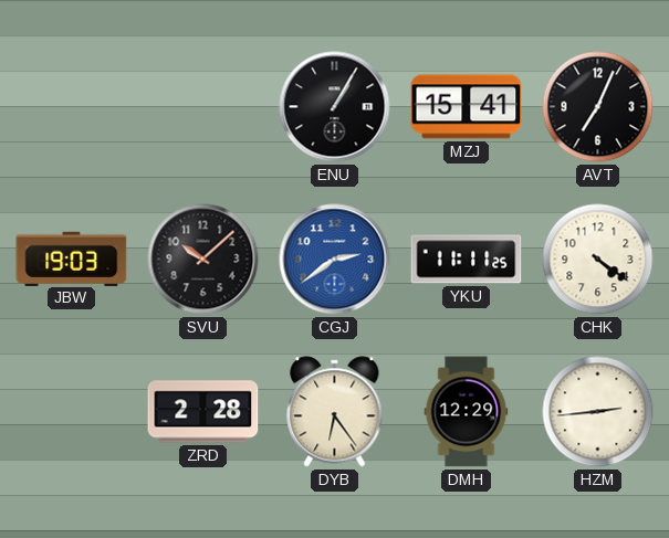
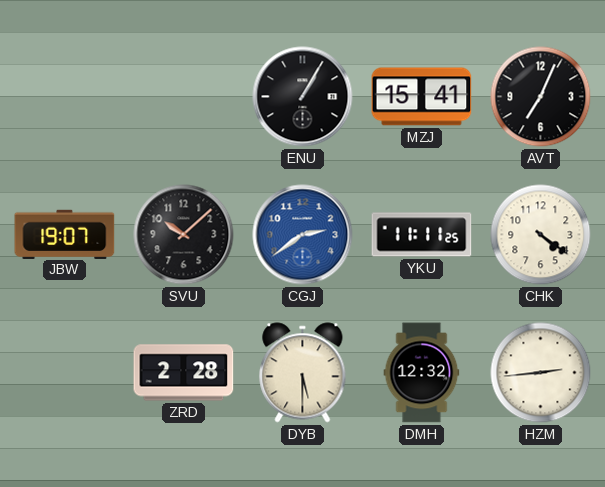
JBW: 19:03 -> 19:07 (65, 234)
DYB: 6:24 -> 5:30 (303, 373)
DMH: 12:29 -> 12:32 (422, 373)
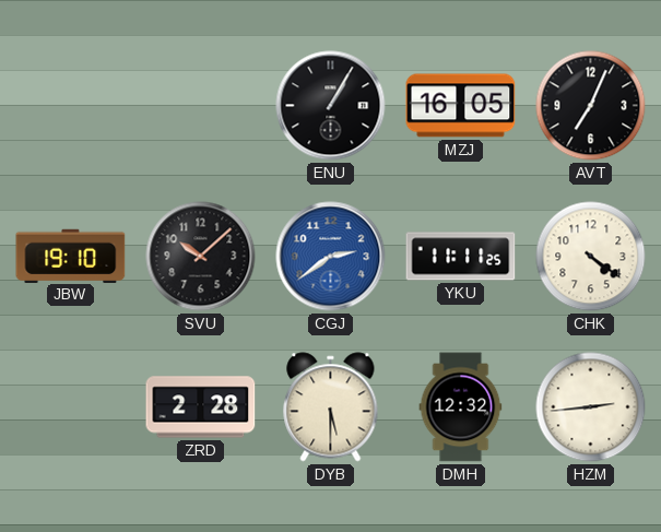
MZJ: 15:41 -> 16:05 (461, 106)
JBW: 19:07 -> 19:10 (71, 256)
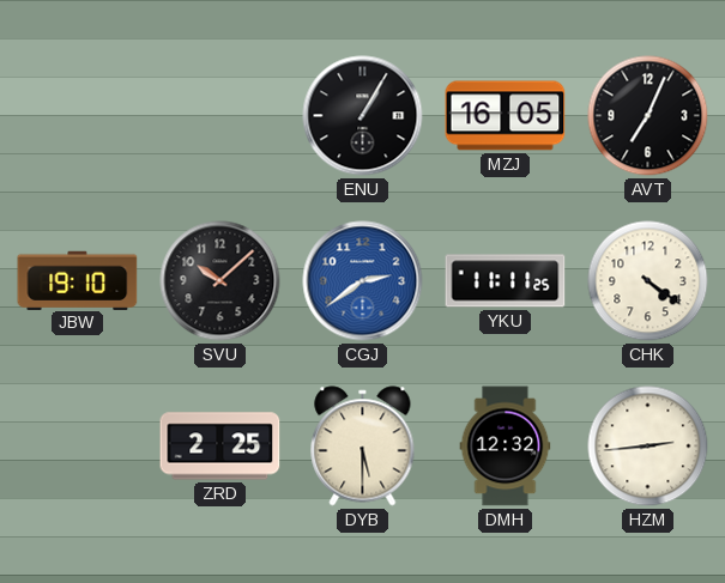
ZRD: 2:28 -> 2:25 (220, 447)
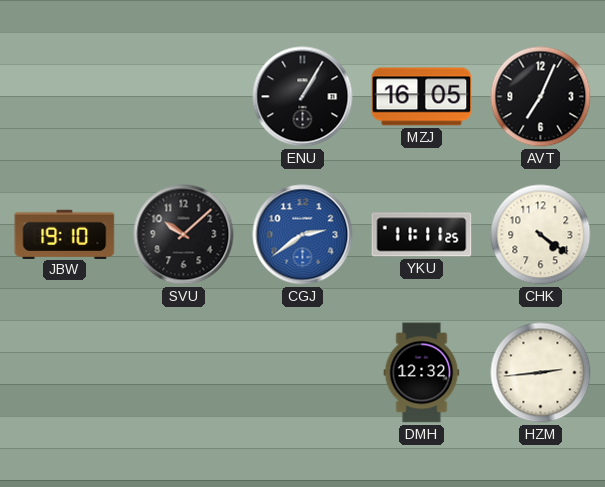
ZRD: 2:25 -> none (220, 447)
DYB: 5:30 -> none (363, 447)
